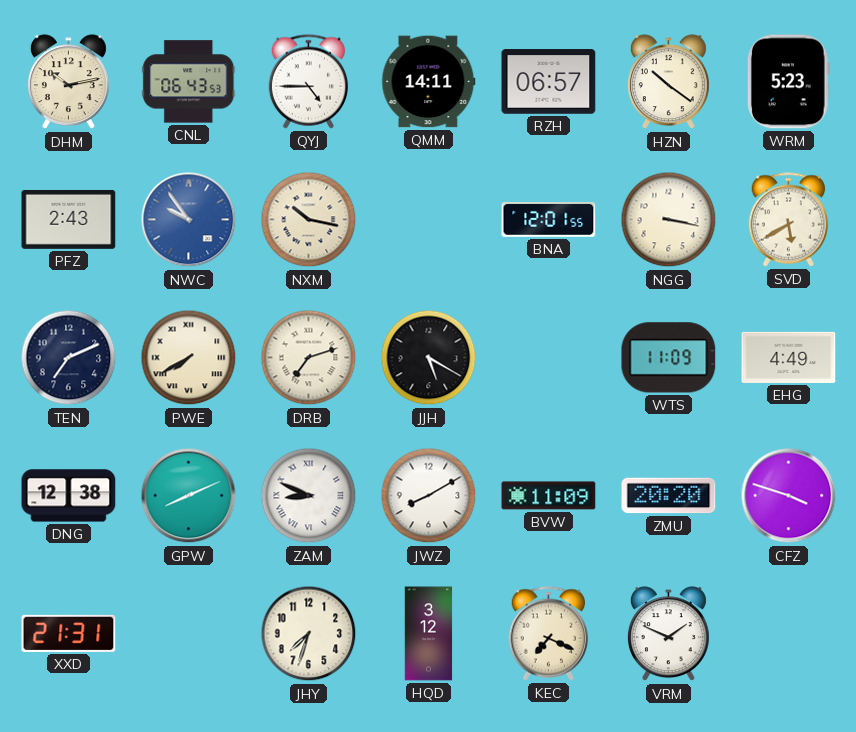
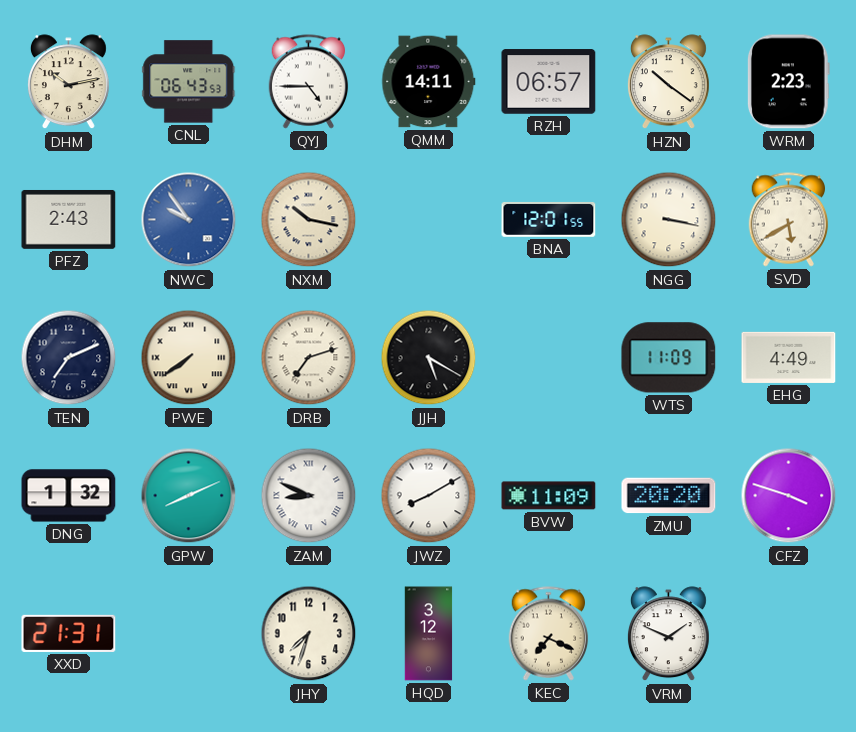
WRM: 5:23 -> 2:23 (788, 82)
PWE: 7:40 -> 7:39 (189, 358)
DNG: 12:38 -> 1:32 (69, 496)
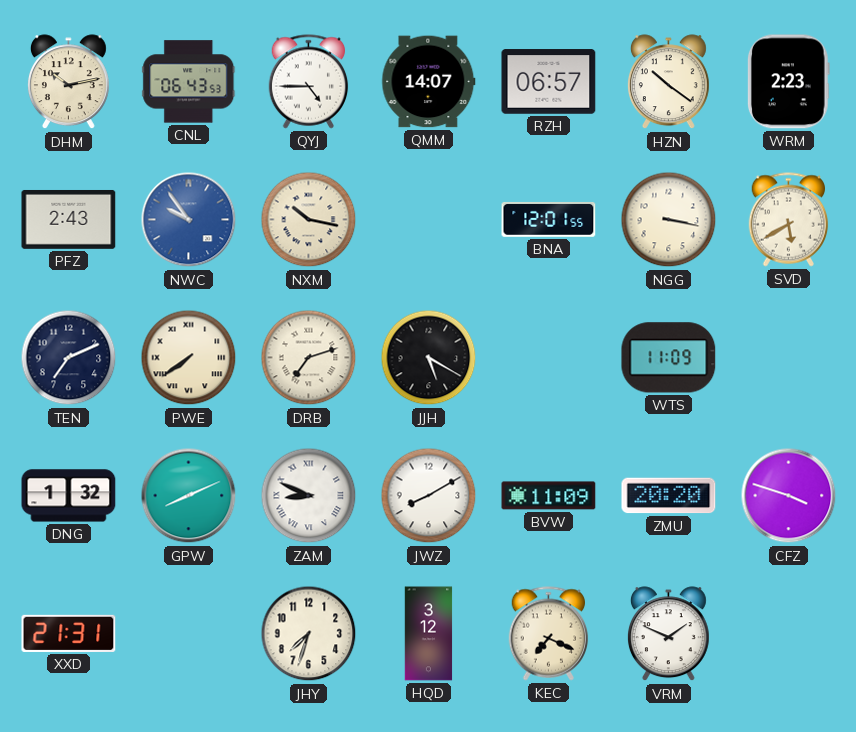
QMM: 14:11 -> 14:07 (429, 82)
EHG: 4:49 -> none (789, 357)
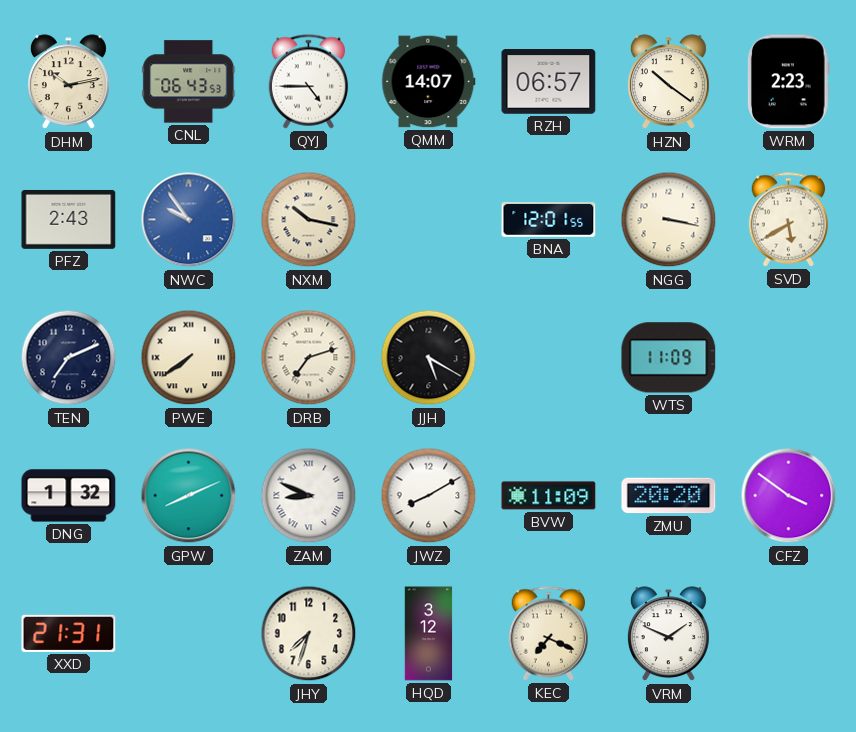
CFZ: 3:48 -> 3:51 (789, 496)
